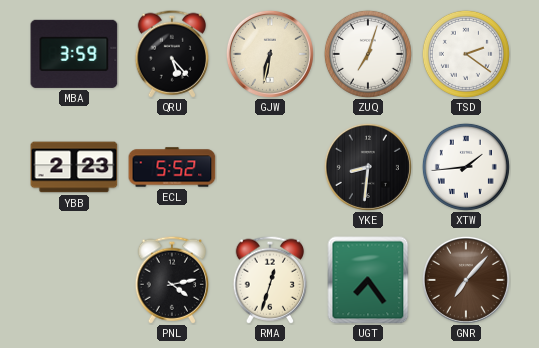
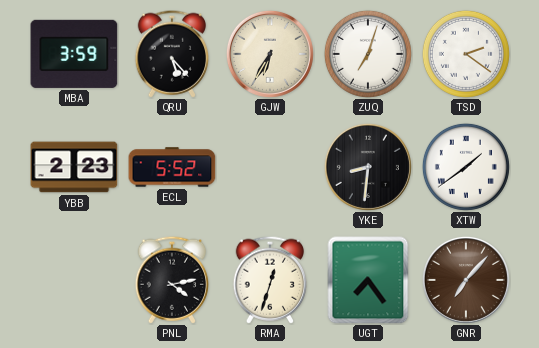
GJW: 6:32 -> 6:35 (270, 54)
XTW: 1:44 -> 1:39 (466, 167)
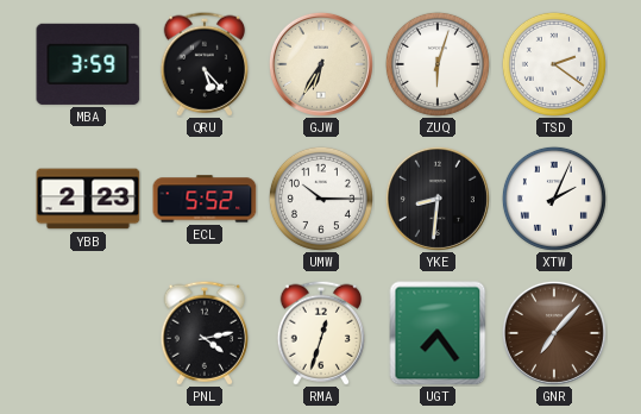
ZUQ: 7:03 -> 6:03 (438, 64)
UMW: none -> 10:15 (321, 199)
XTW: 1:39 -> 2:04 (554, 199)
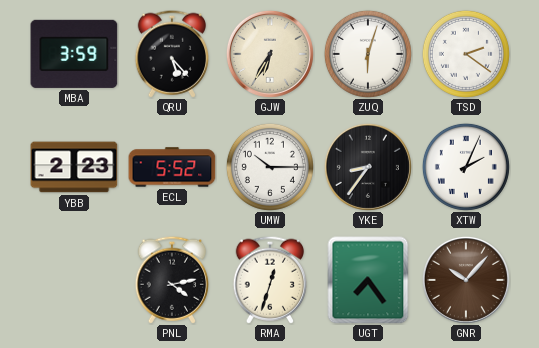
YKE: 8:31 -> 8:36 (368, 167)
GNR: 7:07 -> 10:07 (466, 280)
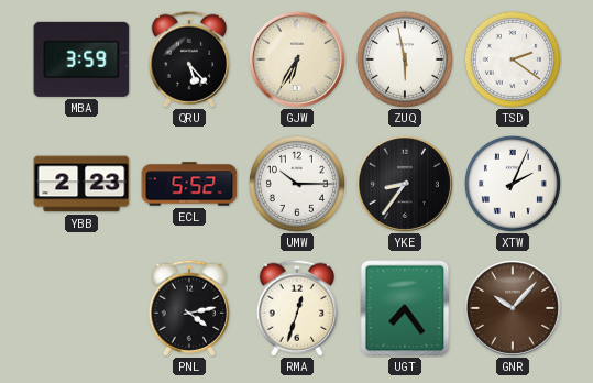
ZUQ: 6:03 -> 5:58 (405, 59)
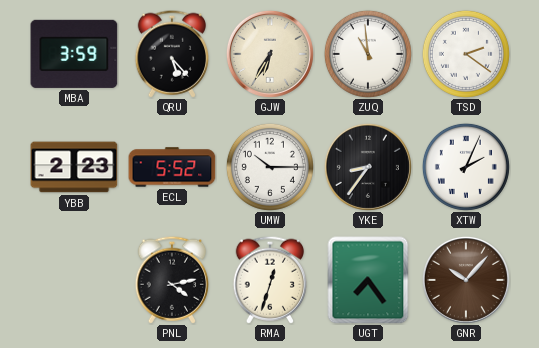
ZUQ: 5:58 -> 10:59 (368, 54)
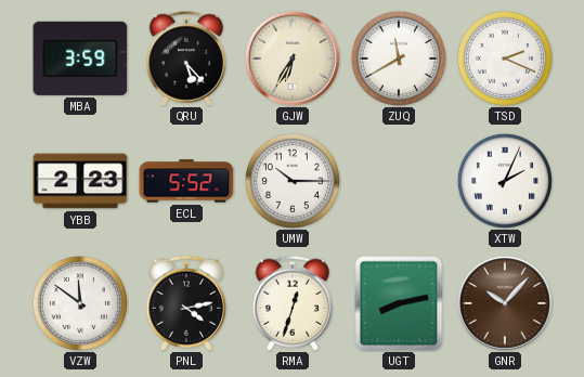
ZUQ: 10:59 -> 11:40 (399, 58)
TSD: 2:21 -> 2:19 (505, 58)
YKE: 8:36 -> none (368, 167)
VZW: none -> 11:51 (80, 303)
UGT: 7:24 -> 8:13 (399, 303)
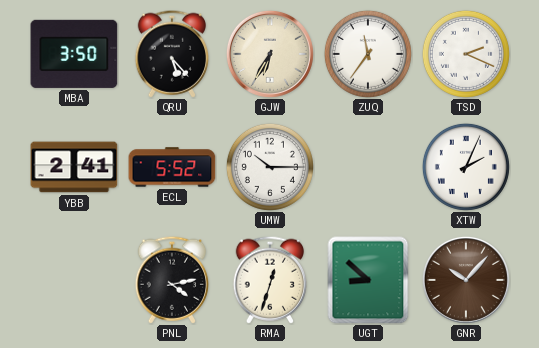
MBA: 3:59 -> 3:50 (74, 54)
ZUQ: 11:40 -> 11:36 (368, 54)
YBB: 2:23 -> 2:41 (74, 167)
VZW: 11:51 -> none (80, 303)
UGT: 8:13 -> 8:52 (368, 280)
